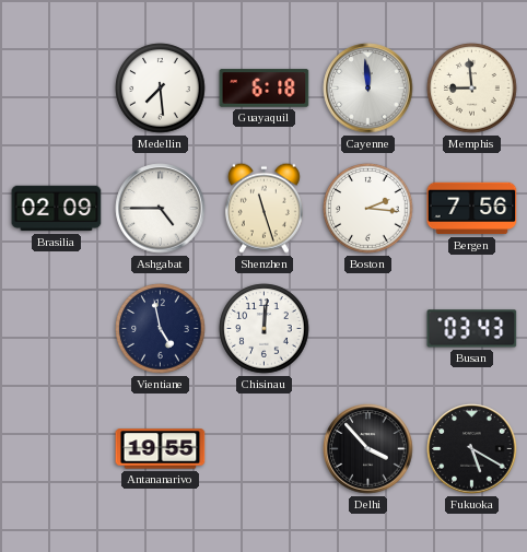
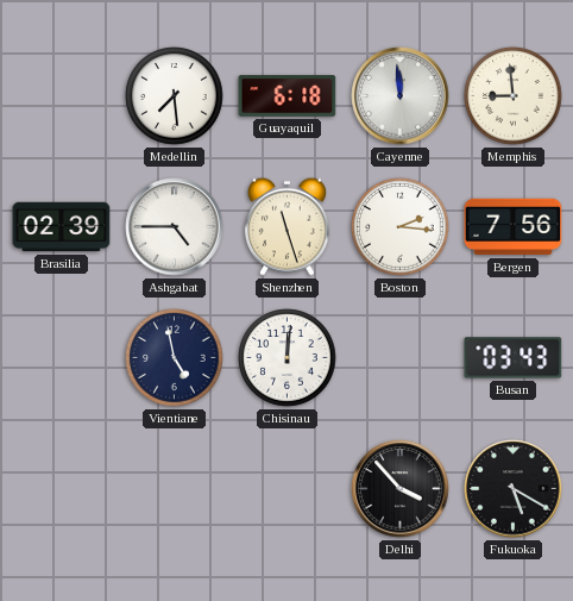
Brasilia: 02:09 -> 02:39 (62, 227)
Antananarivo: 19:55 -> none (161, 449)
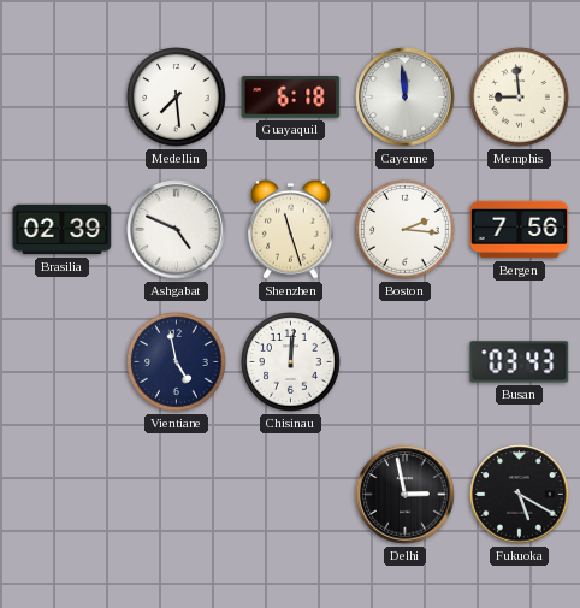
Ashgabat: 4:45 -> 4:49 (177, 230)
Delhi: 3:53 -> 2:58 (406, 495)
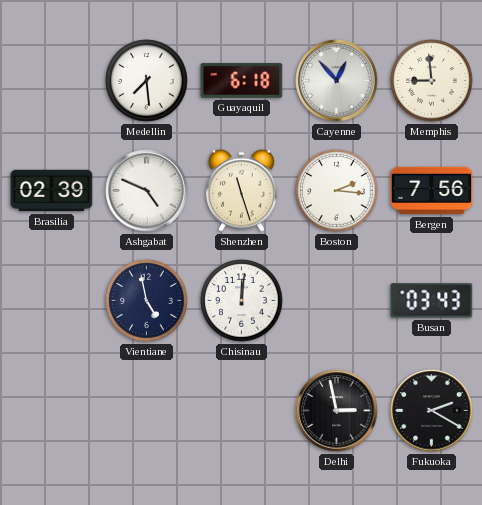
Cayenne: 11:59 -> 12:53 (337, 81)
Fukuoka: 5:20 -> 2:20 (432, 411)
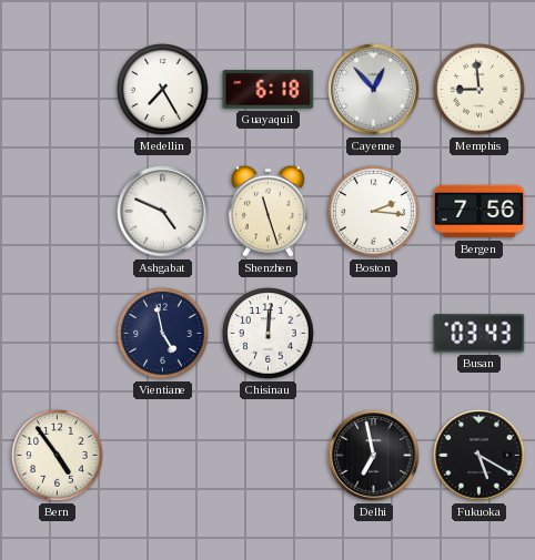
Medellin: 7:29 -> 7:25 (163, 90)
Brasilia: 02:39 -> none (52, 191)
Bern: none -> 4:54 (58, 456)
Delhi: 2:58 -> 6:58 (374, 456)
Fukuoka: 2:20 -> 5:20 (480, 456)
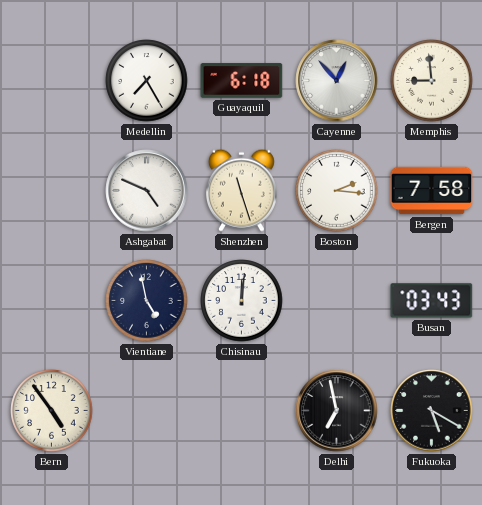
Bergen: 7:56 -> 7:58 (432, 191)
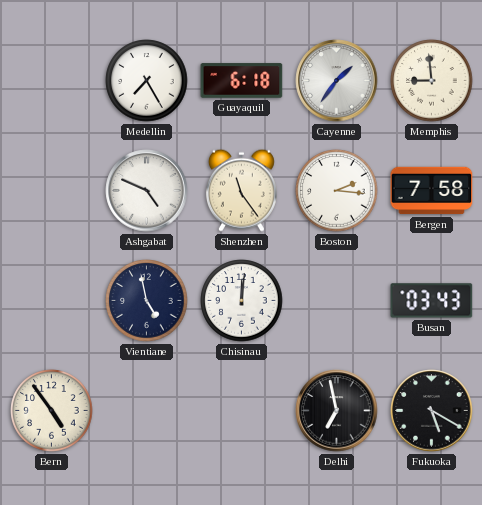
Cayenne: 12:53 -> 1:36 (337, 81)
Shenzhen: 11:27 -> 11:24 (241, 190)
